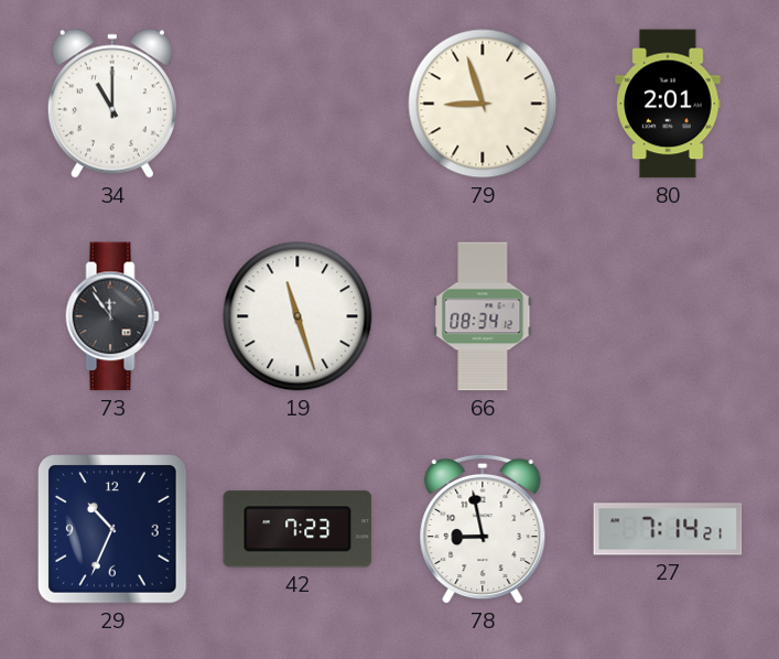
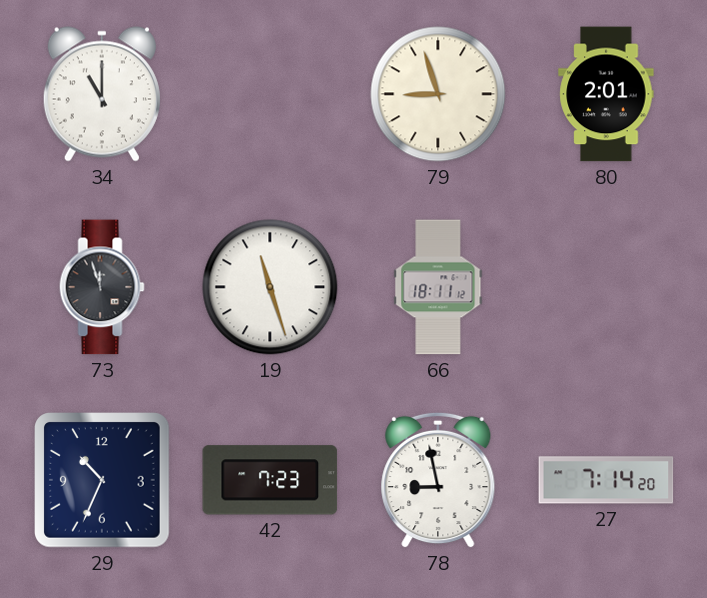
73: 11:54 -> 11:57 (102, 287)
66: 08:34 -> 18:11 (438, 287)
27: 7:14:21 -> 7:14:20 (606, 480)
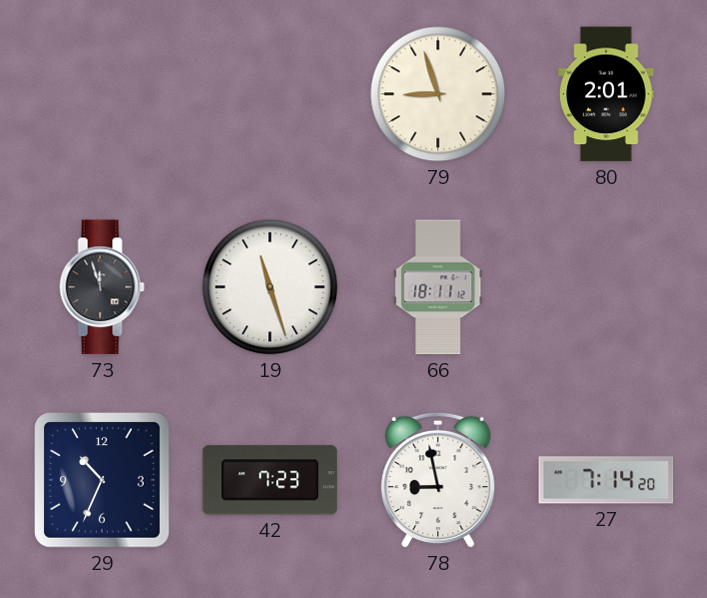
34: 11:00 -> none (102, 94)
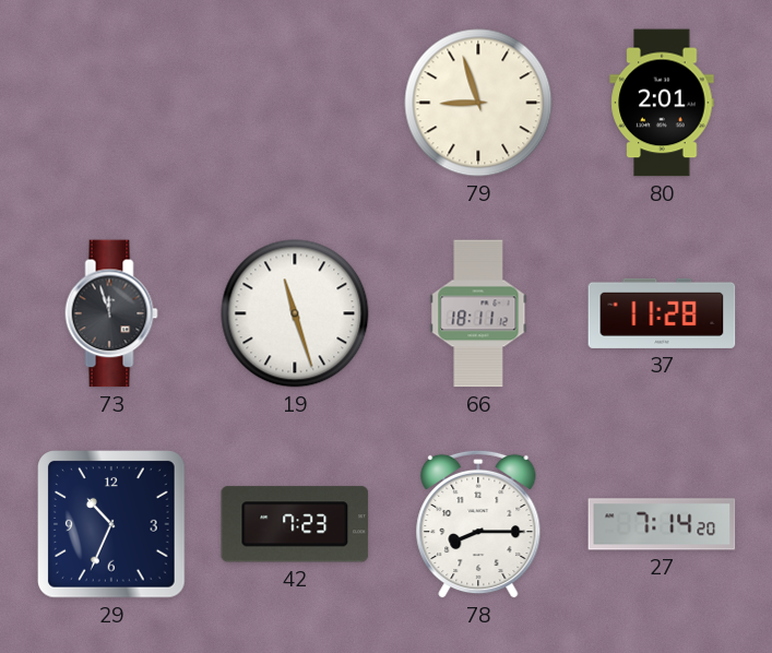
37: none -> 11:28 (662, 313)
78: 8:58 -> 8:15 (478, 524)
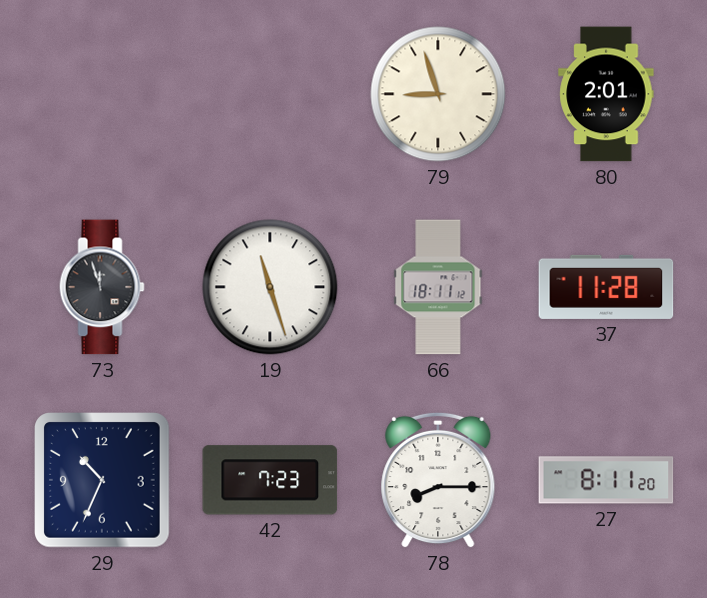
27: 7:14 -> 8:11 (606, 480)
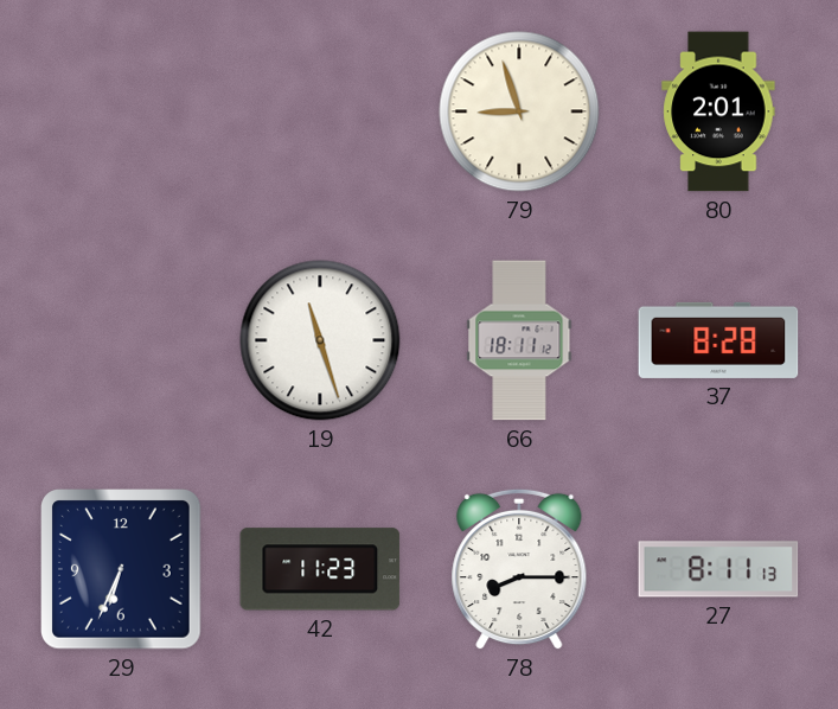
73: 11:57 -> none (102, 287)
37: 11:28 -> 8:28 (718, 340)
29: 10:34 -> 6:34 (121, 569)
42: 7:23 -> 11:23 (320, 569)
27: 8:11:20 -> 8:11:13 (718, 569)
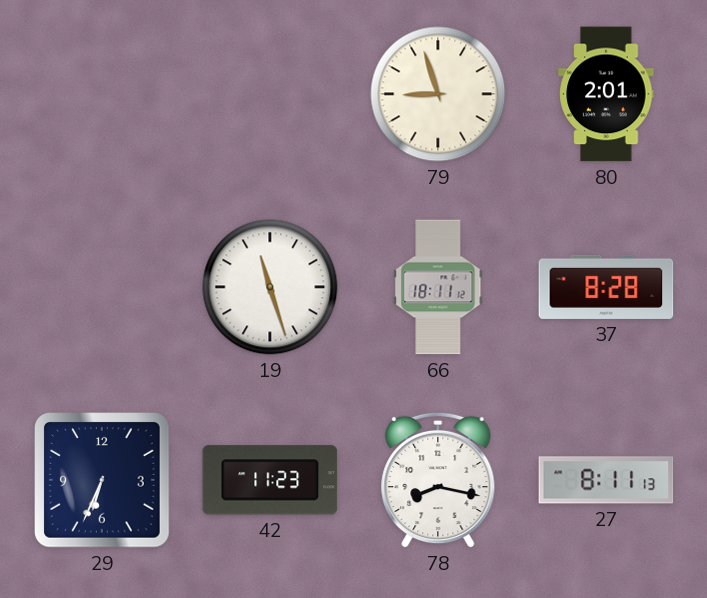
78: 8:15 -> 8:17 (438, 480)
